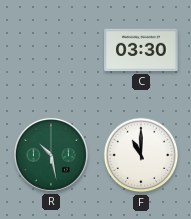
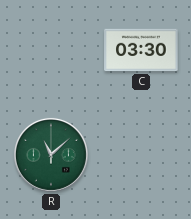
R: 10:28 -> 11:08 (51, 155)
F: 11:00 -> none (141, 155)
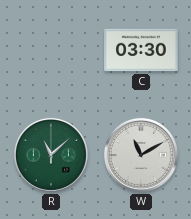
W: none -> 11:10 (141, 155)
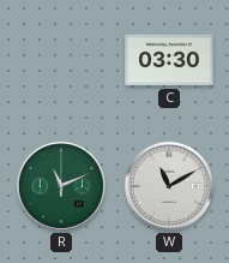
R: 11:08 -> 11:11 (61, 186)
